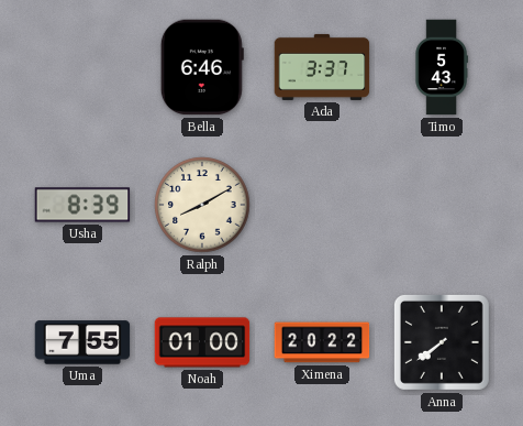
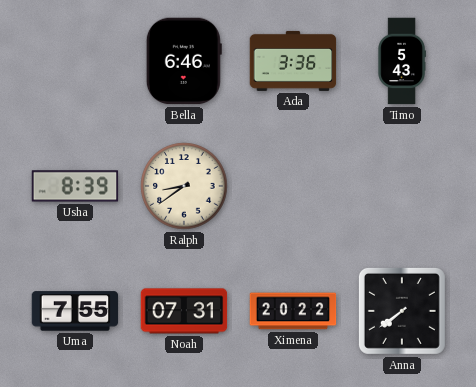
Ada: 3:37 -> 3:36 (293, 61)
Ralph: 8:10 -> 8:39 (184, 186)
Noah: 01:00 -> 07:31 (184, 311)
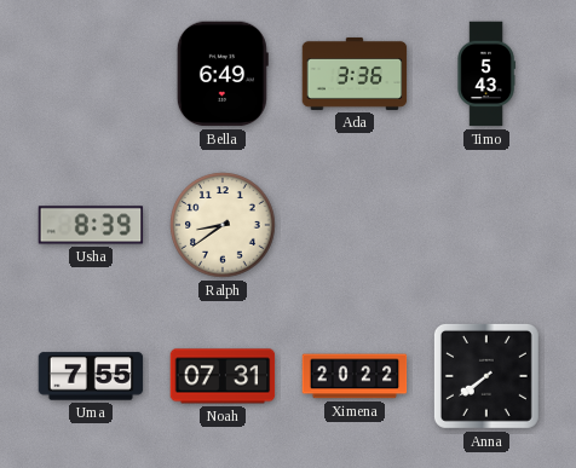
Bella: 6:46 -> 6:49 (223, 74)
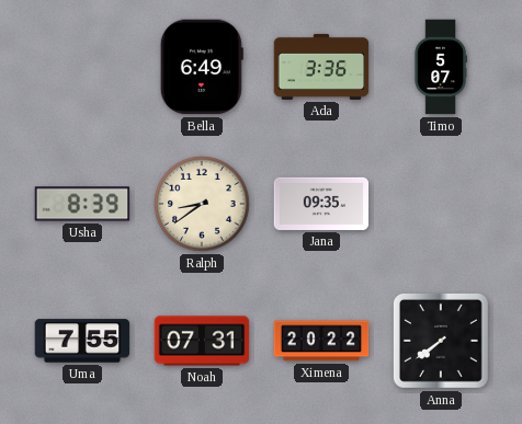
Timo: 5:43 -> 5:07 (441, 67)
Jana: none -> 09:35 (321, 204)
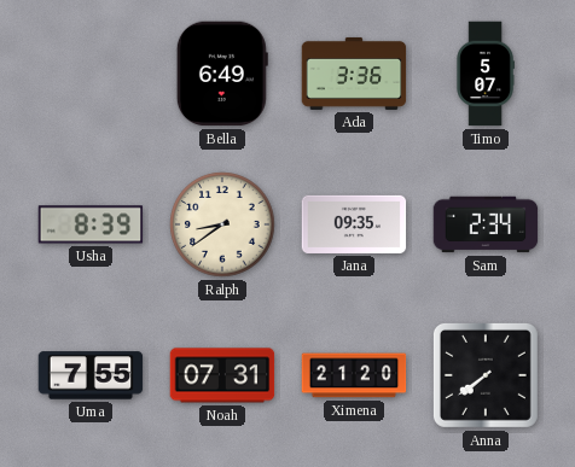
Sam: none -> 2:34 (486, 224)
Ximena: 20:22 -> 21:20 (354, 375)
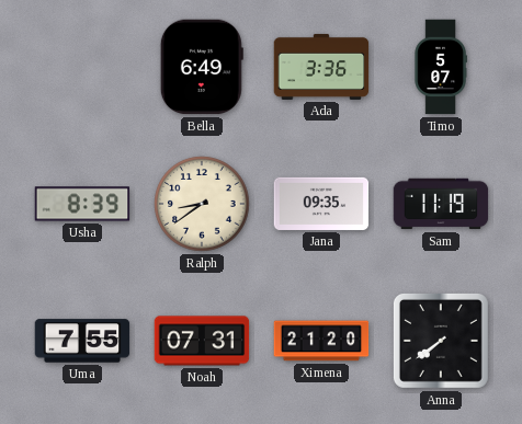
Sam: 2:34 -> 11:19 (441, 204)
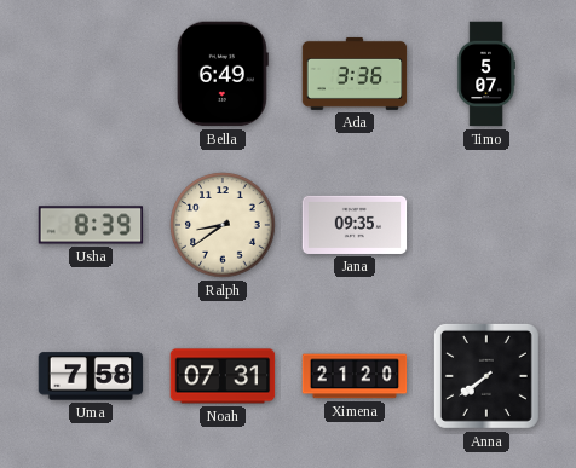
Sam: 11:19 -> none (441, 204)
Uma: 7:55 -> 7:58 (91, 376)
